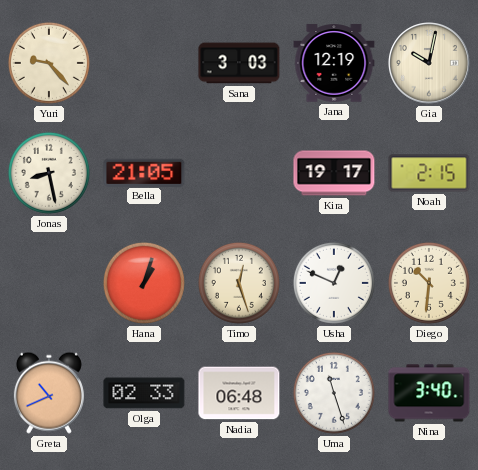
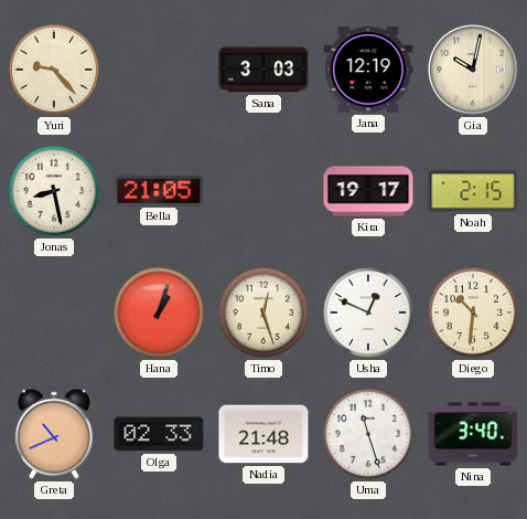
Nadia: 06:48 -> 21:48 (263, 434)
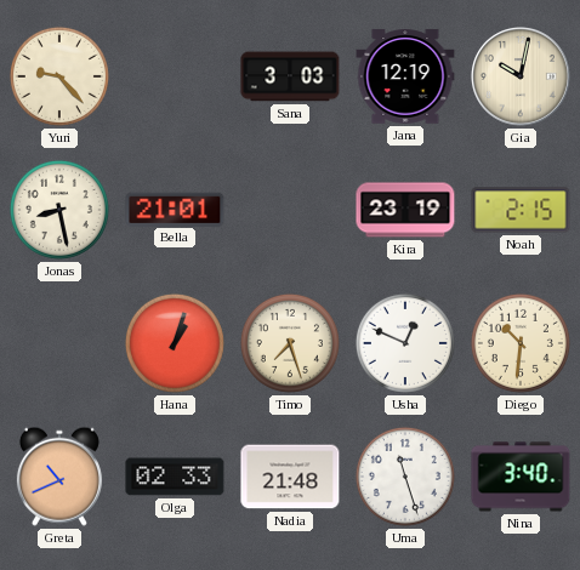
Bella: 21:05 -> 21:01 (175, 209)
Kira: 19:17 -> 23:19 (405, 210)
Timo: 12:27 -> 7:27 (290, 343)
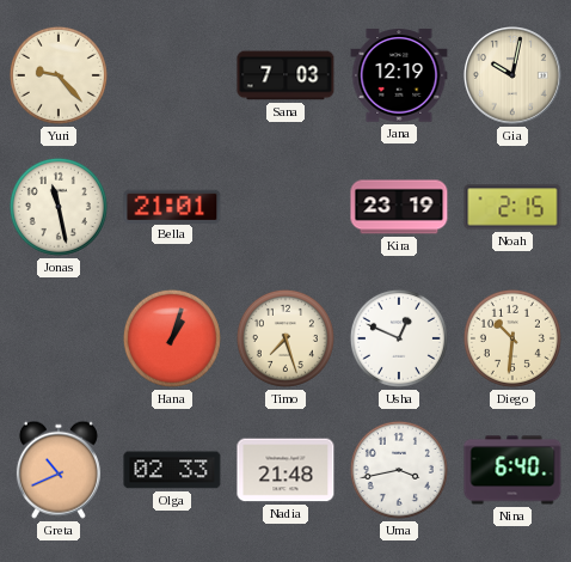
Sana: 3:03 -> 7:03 (285, 75)
Jonas: 8:28 -> 11:28 (59, 207)
Uma: 11:27 -> 3:43 (399, 470)
Nina: 3:40 -> 6:40 (512, 470)
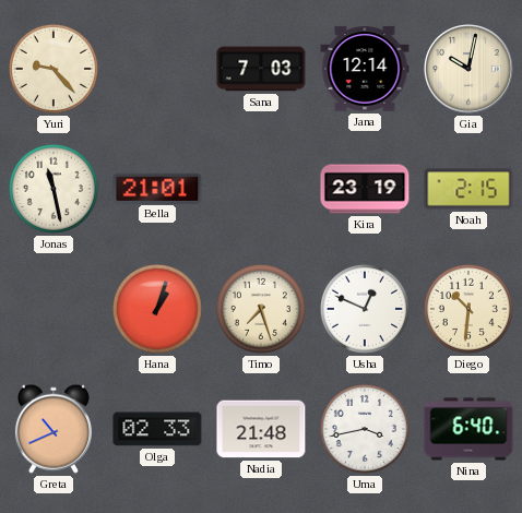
Jana: 12:19 -> 12:14 (365, 69)
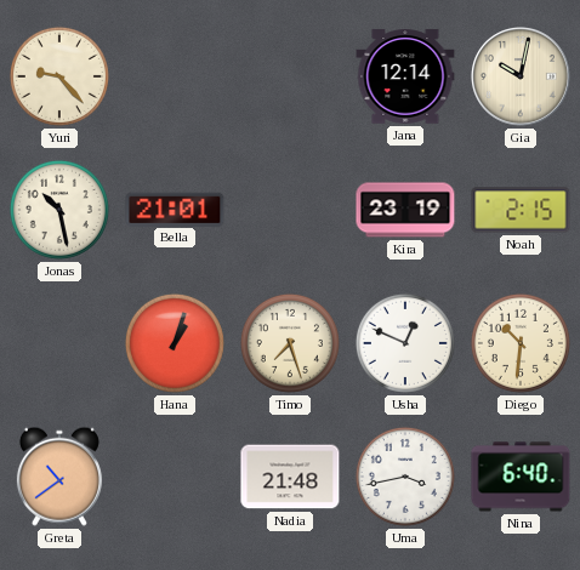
Sana: 7:03 -> none (261, 69)
Jonas: 11:28 -> 10:28 (59, 210)
Greta: 10:41 -> 10:39 (59, 477)
Olga: 02:33 -> none (157, 429)
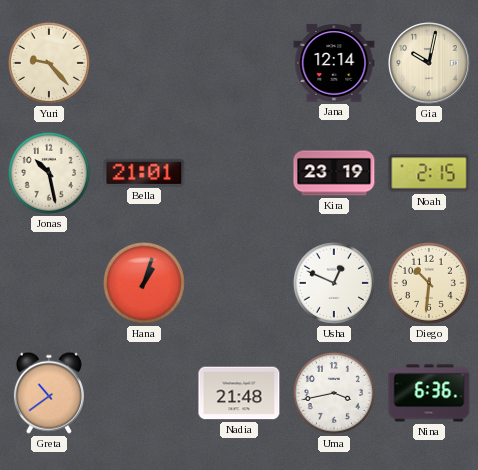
Timo: 7:27 -> none (290, 343)
Nina: 6:40 -> 6:36 (429, 393)
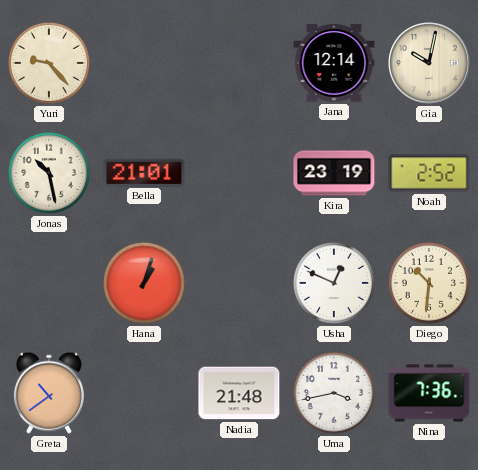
Noah: 2:15 -> 2:52 (429, 173)
Nina: 6:36 -> 7:36 (429, 393)
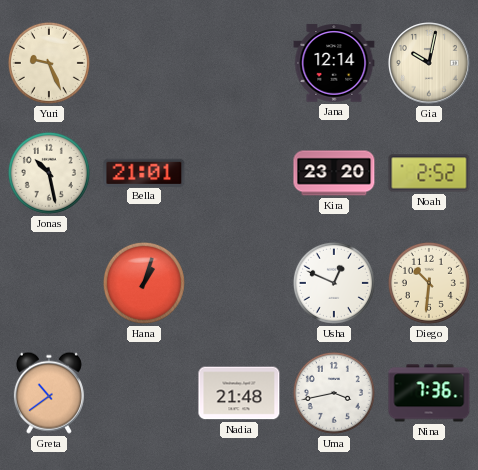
Yuri: 9:23 -> 9:26 (49, 63)
Kira: 23:19 -> 23:20 (334, 173)
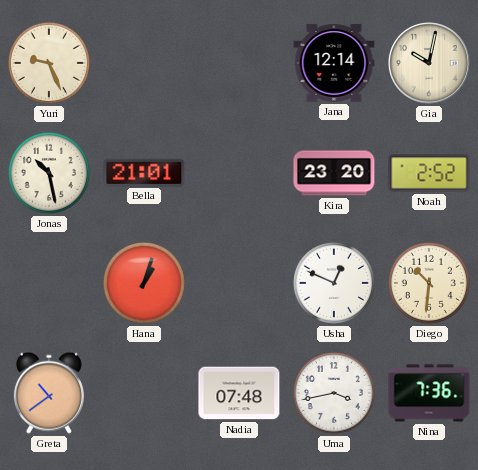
Nadia: 21:48 -> 07:48 (239, 393)
